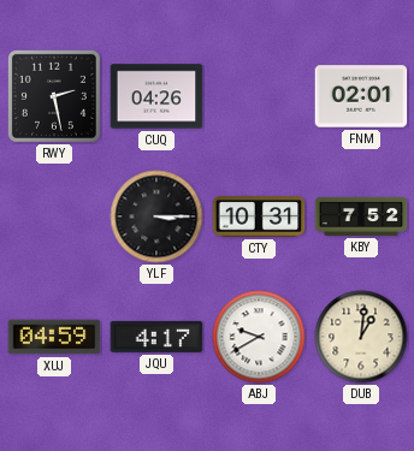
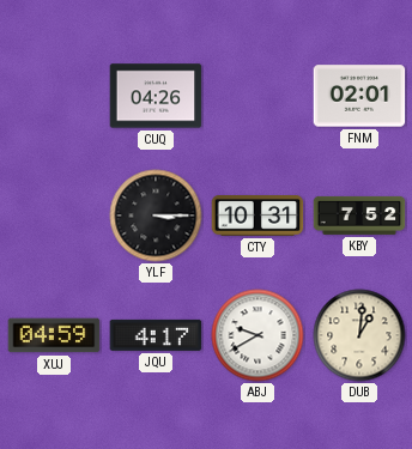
RWY: 2:28 -> none (54, 96)
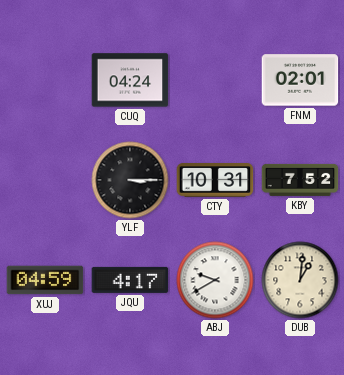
CUQ: 04:26 -> 04:24 (130, 80)
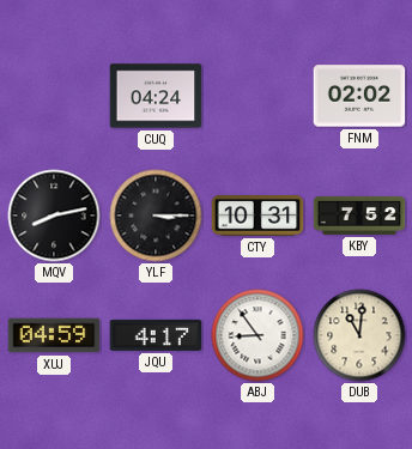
FNM: 02:01 -> 02:02 (359, 96)
MQV: none -> 8:13 (54, 216)
ABJ: 9:40 -> 8:54 (257, 335)
DUB: 1:01 -> 11:01 (359, 335)
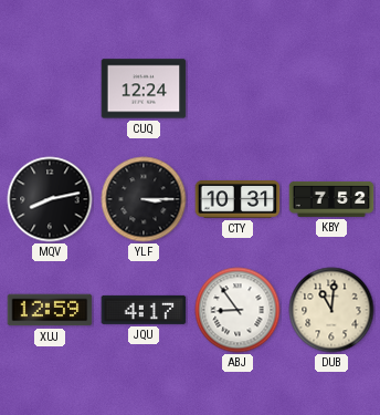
CUQ: 04:24 -> 12:24 (144, 89)
FNM: 02:02 -> none (359, 96)
XUJ: 04:59 -> 12:59 (50, 310)
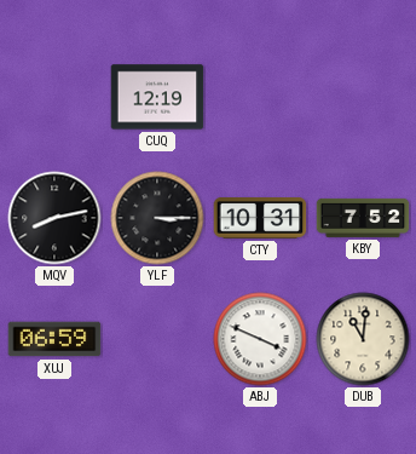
CUQ: 12:24 -> 12:19 (157, 97)
XUJ: 12:59 -> 06:59 (54, 339)
JQU: 4:17 -> none (144, 310)
ABJ: 8:54 -> 3:49 (260, 339)
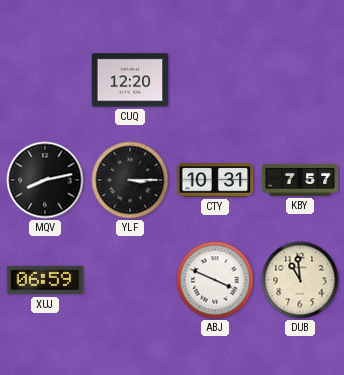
CUQ: 12:19 -> 12:20 (130, 80)
KBY: 7:52 -> 7:57 (300, 180)
DUB: 11:01 -> 10:59 (300, 280)
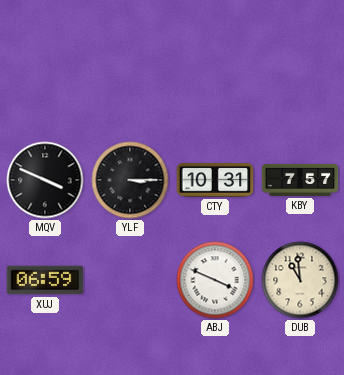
CUQ: 12:20 -> none (130, 80)
MQV: 8:13 -> 3:49 (45, 180)
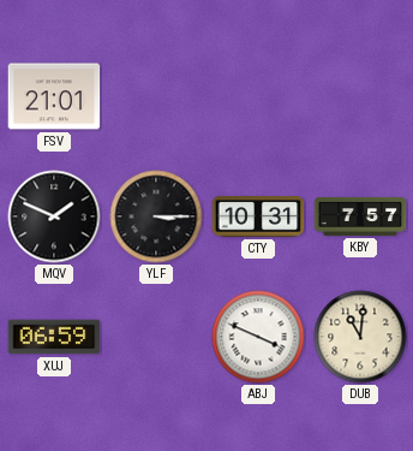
FSV: none -> 21:01 (54, 96)
MQV: 3:49 -> 1:49 (54, 216)
DUB: 10:59 -> 11:01 (360, 337)
